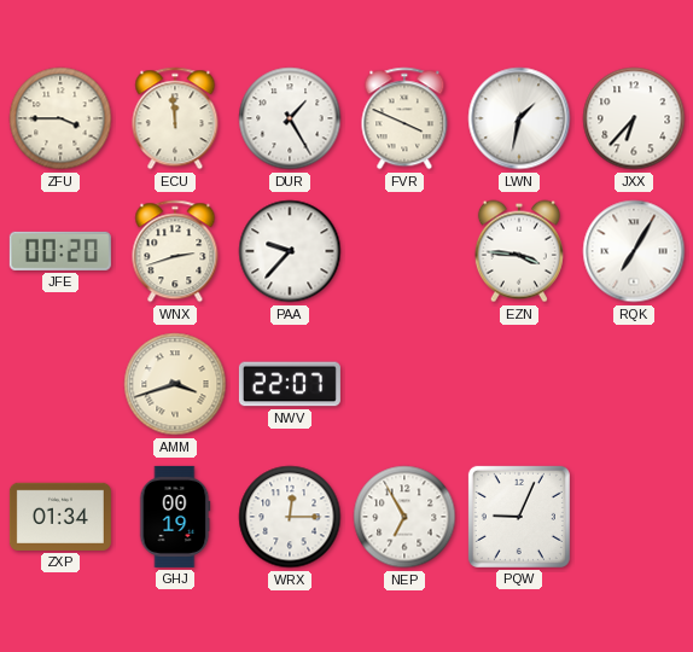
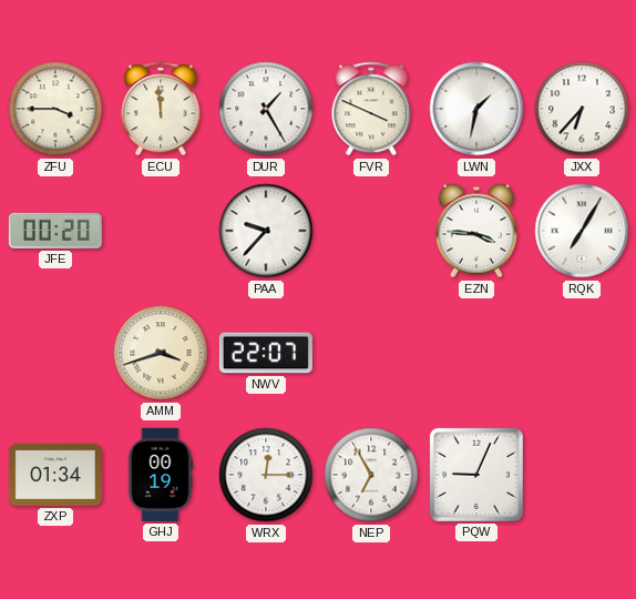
WNX: 2:42 -> none (175, 251)
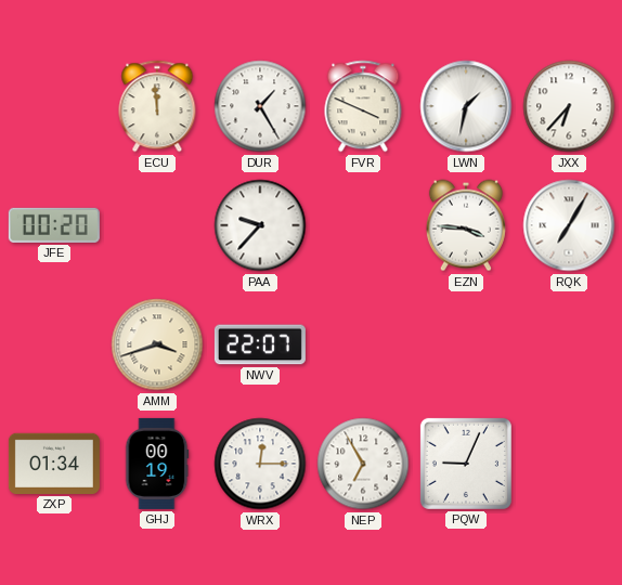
ZFU: 3:45 -> none (55, 109)
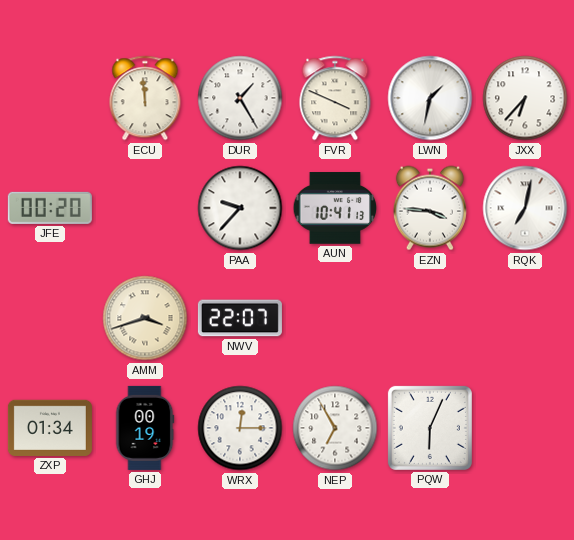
AUN: none -> 10:41 (335, 208)
RQK: 7:05 -> 7:02 (525, 208)
PQW: 9:04 -> 6:04 (430, 428)
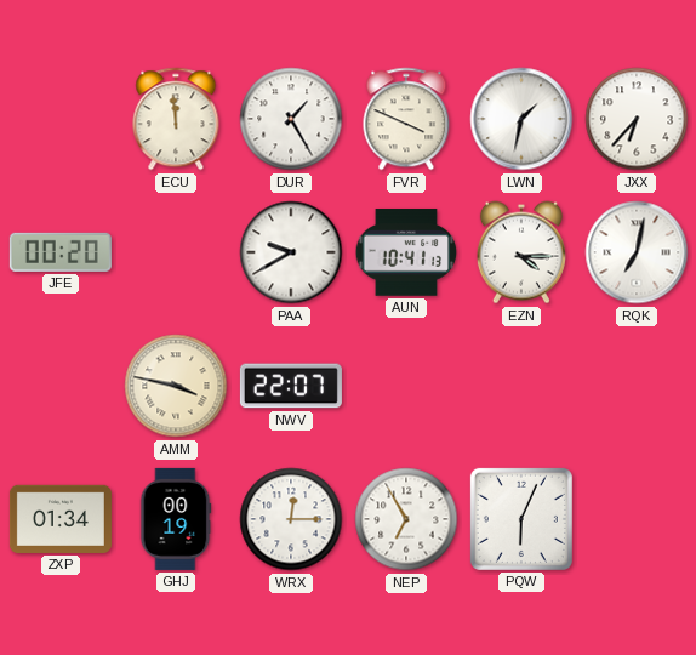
PAA: 9:37 -> 9:40 (291, 252)
EZN: 3:46 -> 4:15 (521, 252)
AMM: 3:42 -> 3:47 (176, 386)
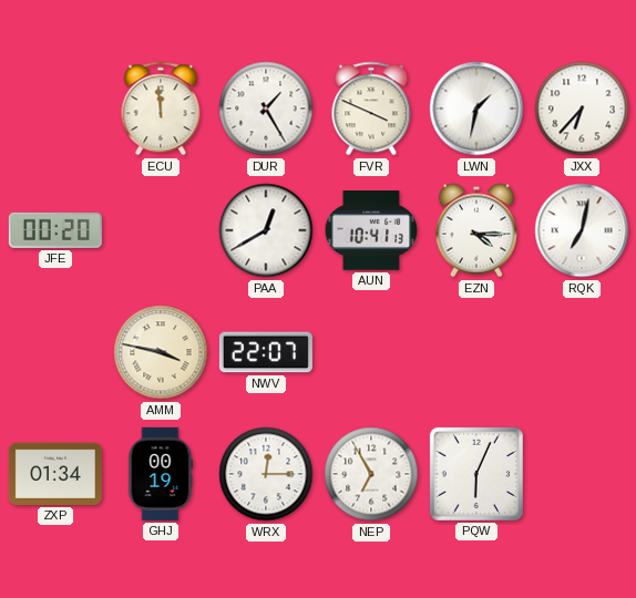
PAA: 9:40 -> 12:40 (266, 230)
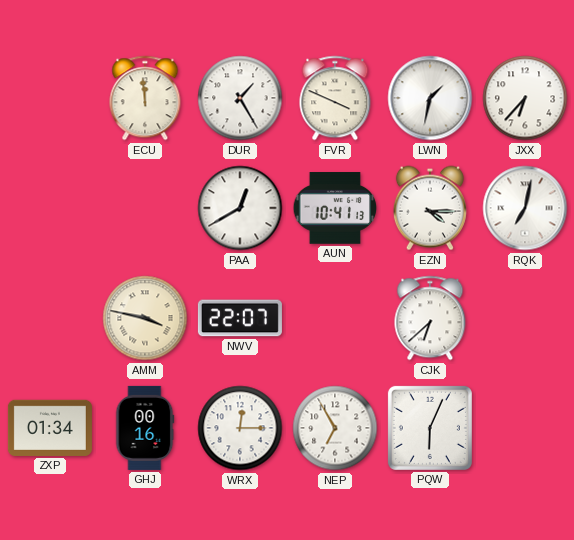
JFE: 00:20 -> none (55, 230)
CJK: none -> 6:38 (430, 318)
GHJ: 00:19 -> 00:16 (145, 428)
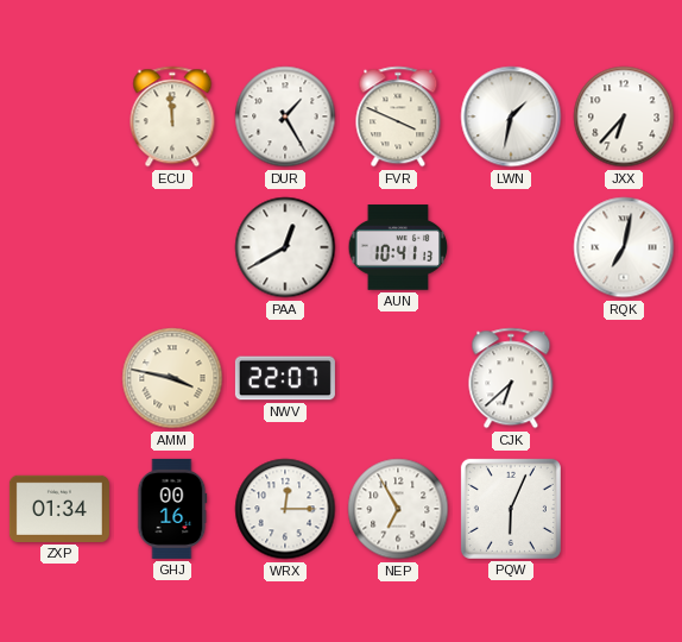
EZN: 4:15 -> none (430, 208)
